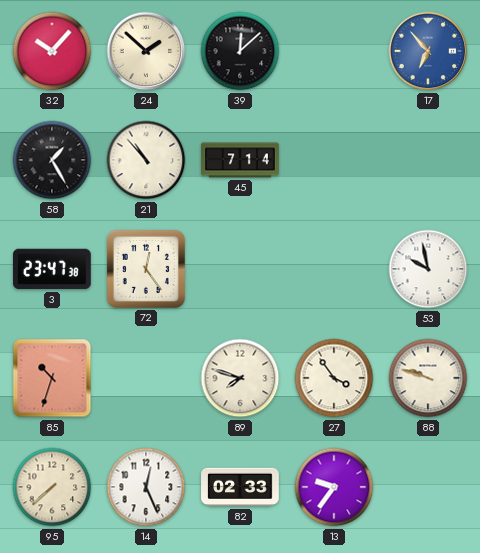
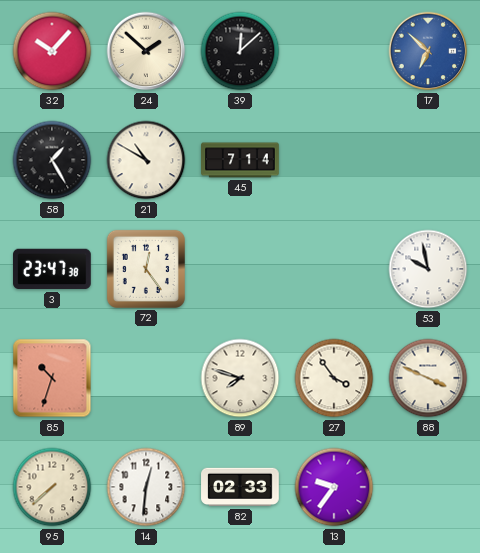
17: 6:53 -> 6:52 (428, 51)
21: 10:53 -> 10:50 (146, 160)
88: 9:48 -> 3:49 (428, 378)
14: 12:26 -> 12:31 (146, 487)
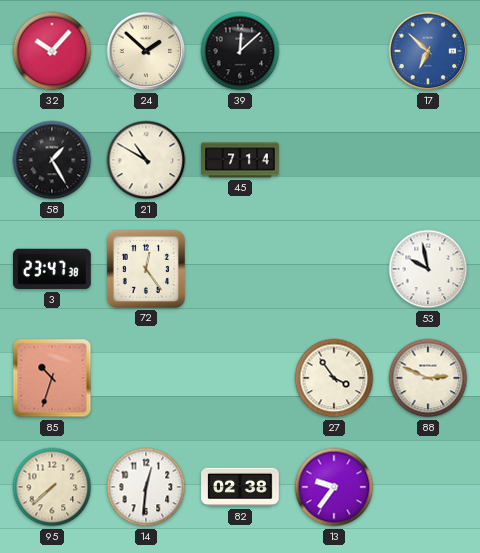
89: 7:48 -> none (240, 378)
88: 3:49 -> 2:49 (428, 378)
82: 02:33 -> 02:38 (240, 487)
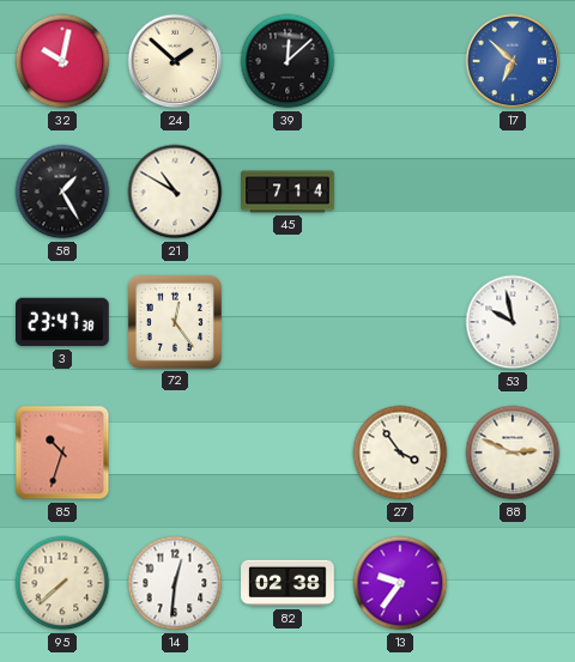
32: 10:07 -> 10:02 (62, 61)
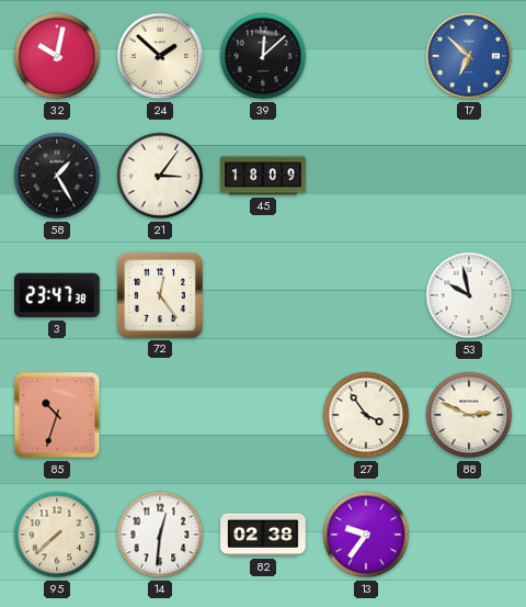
21: 10:50 -> 3:06 (160, 176)
45: 7:14 -> 18:09 (263, 176)
